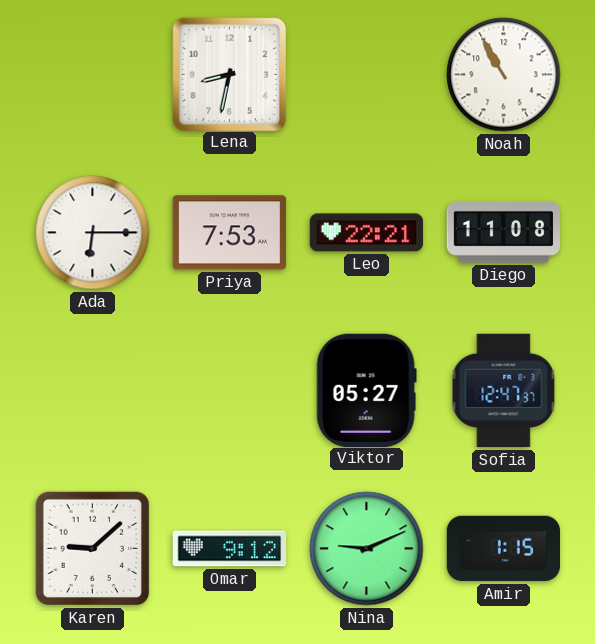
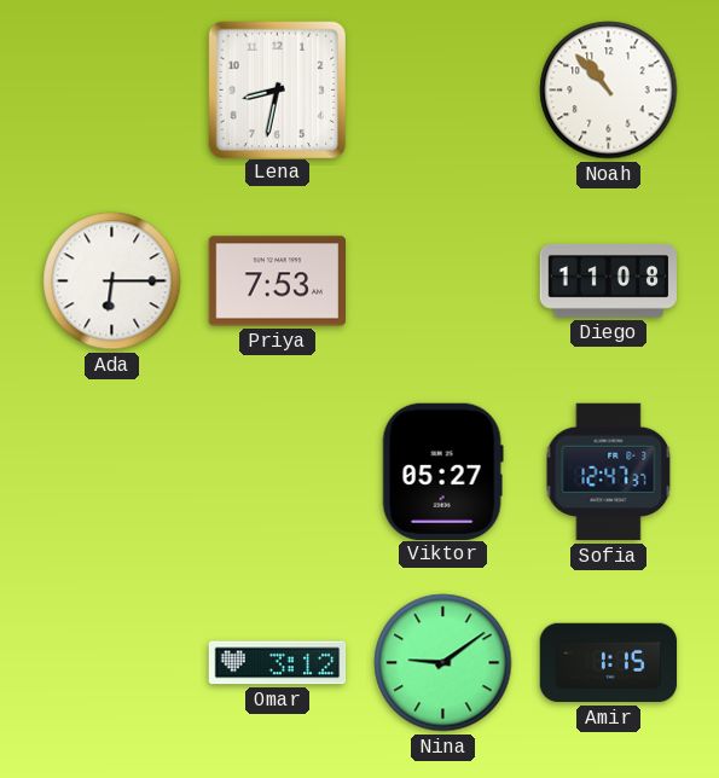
Noah: 10:55 -> 10:53 (609, 91)
Leo: 22:21 -> none (367, 233)
Karen: 9:08 -> none (93, 549)
Omar: 9:12 -> 3:12 (278, 663)
Nina: 9:11 -> 9:09 (443, 663)
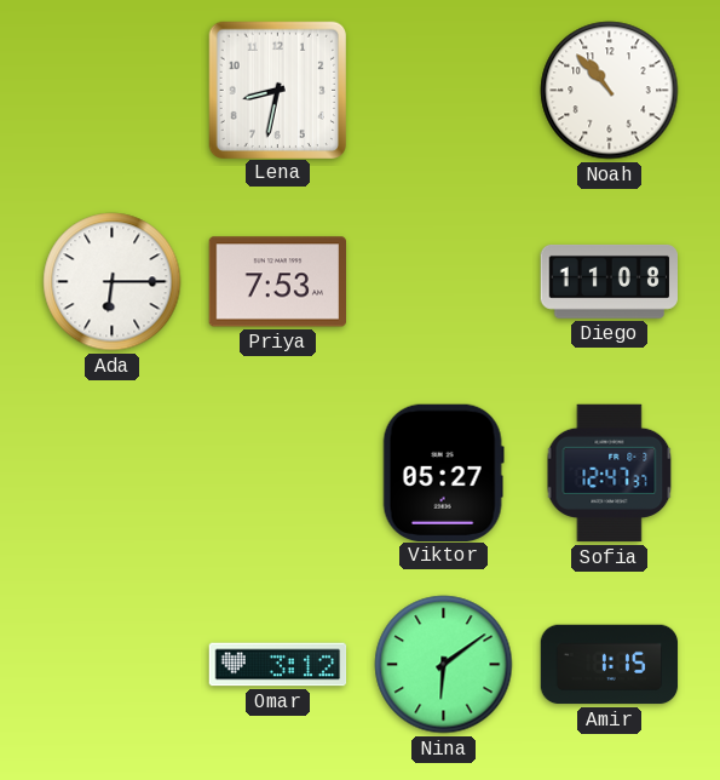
Nina: 9:09 -> 6:09 (444, 665)
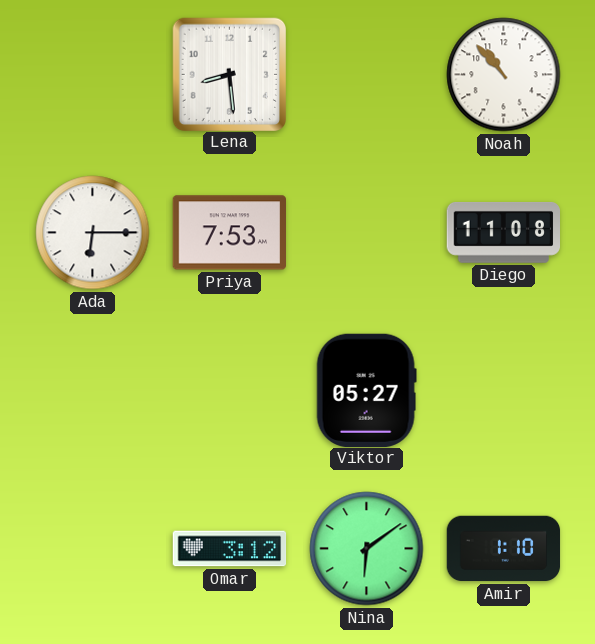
Lena: 8:32 -> 8:29 (229, 74)
Sofia: 12:47 -> none (610, 474)
Amir: 1:15 -> 1:10 (504, 549)
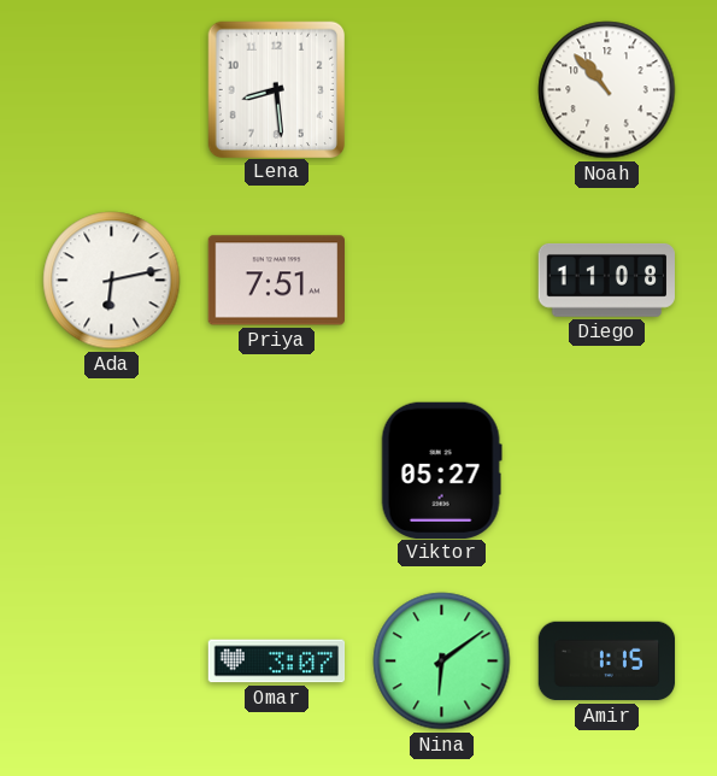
Ada: 6:15 -> 6:13 (112, 281)
Priya: 7:53 -> 7:51 (276, 281)
Omar: 3:12 -> 3:07 (277, 662)
Amir: 1:10 -> 1:15 (607, 662)
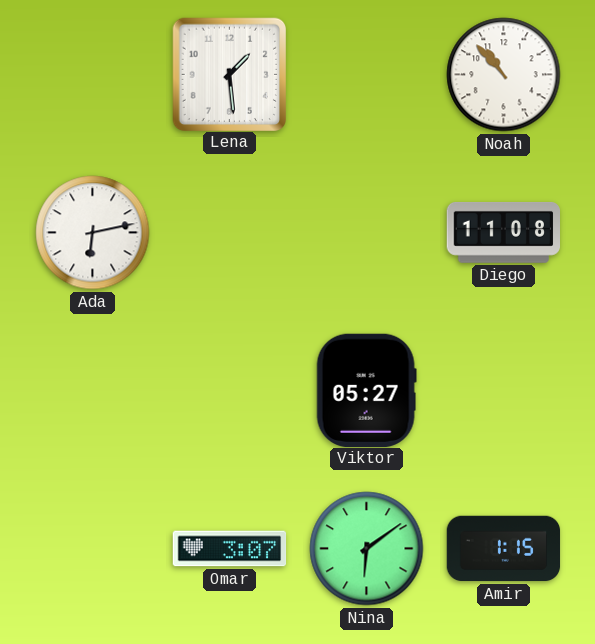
Lena: 8:29 -> 1:29 (229, 74)
Priya: 7:51 -> none (276, 281)
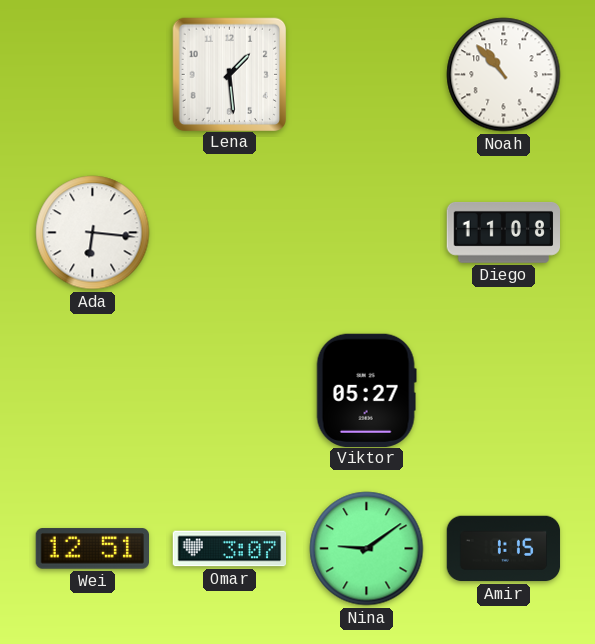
Ada: 6:13 -> 6:16 (93, 233)
Wei: none -> 12:51 (92, 549)
Nina: 6:09 -> 9:09 (367, 549)
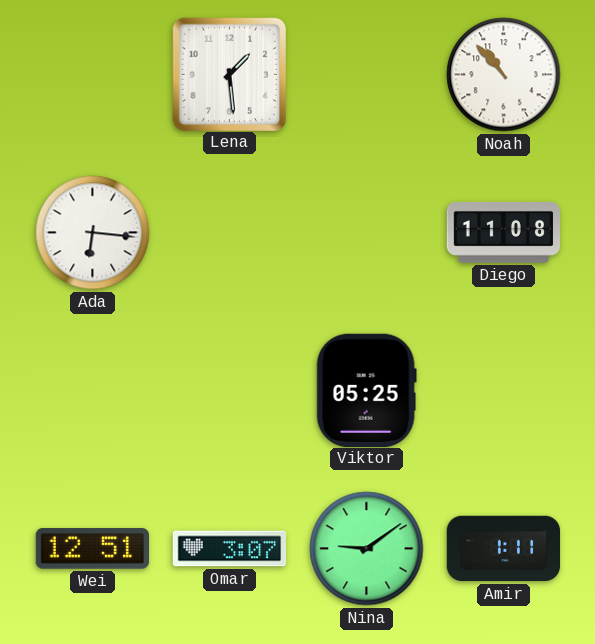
Viktor: 05:27 -> 05:25 (366, 390)
Amir: 1:15 -> 1:11 (504, 549)
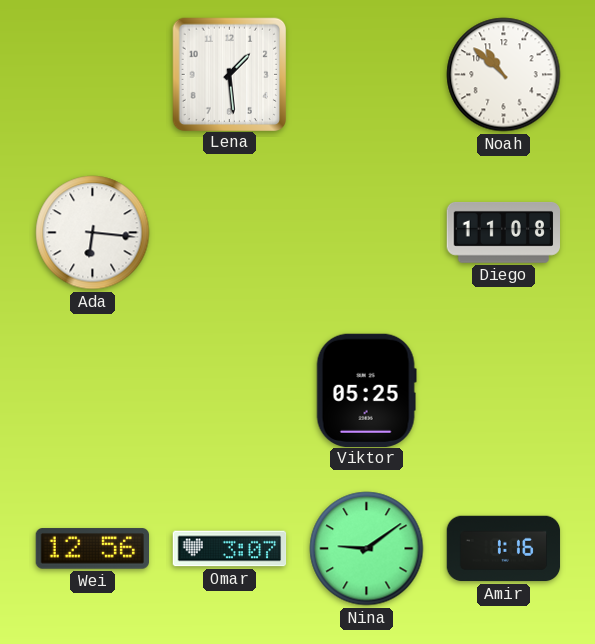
Noah: 10:53 -> 10:52 (504, 75)
Wei: 12:51 -> 12:56 (92, 549)
Amir: 1:11 -> 1:16 (504, 549)
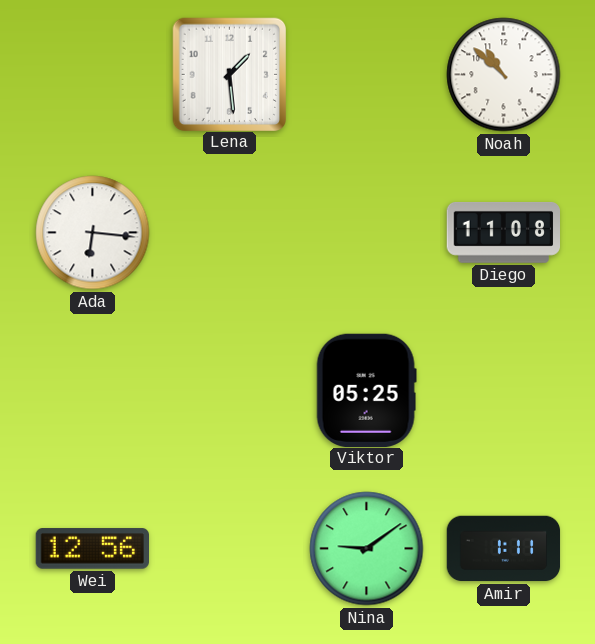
Omar: 3:07 -> none (230, 549)
Amir: 1:16 -> 1:11 (504, 549)
